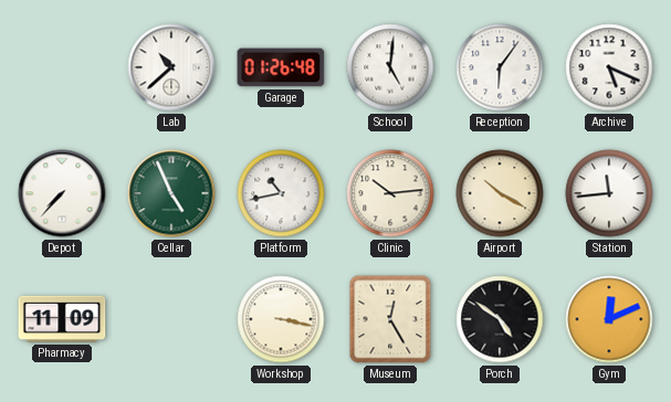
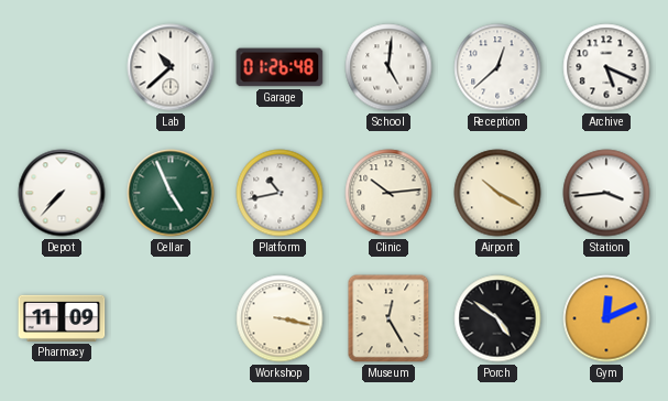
Reception: 6:06 -> 12:38 (497, 67)
Station: 11:44 -> 3:44 (606, 193)
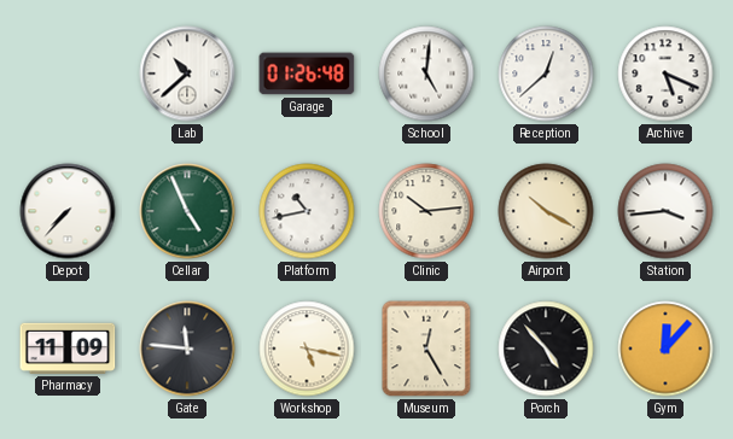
Gate: none -> 11:46 (187, 349)
Workshop: 3:17 -> 5:17 (307, 349)
Porch: 4:51 -> 4:53 (546, 349)
Gym: 12:11 -> 12:07 (665, 349)
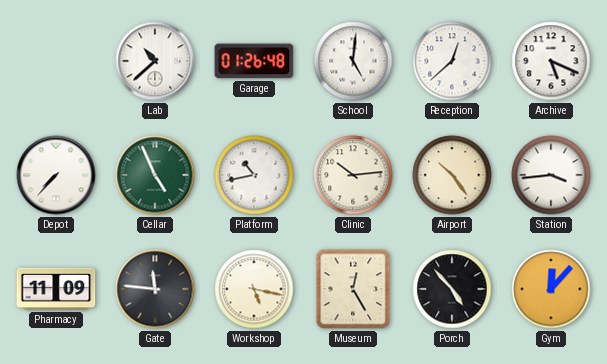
Airport: 10:20 -> 10:24 (452, 175)
